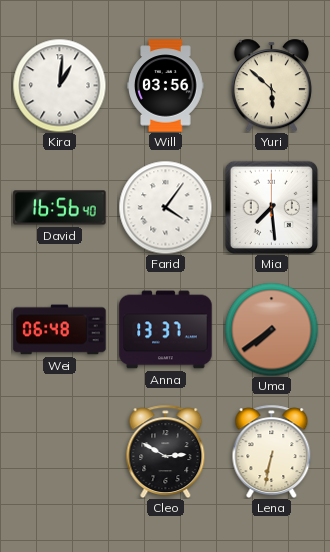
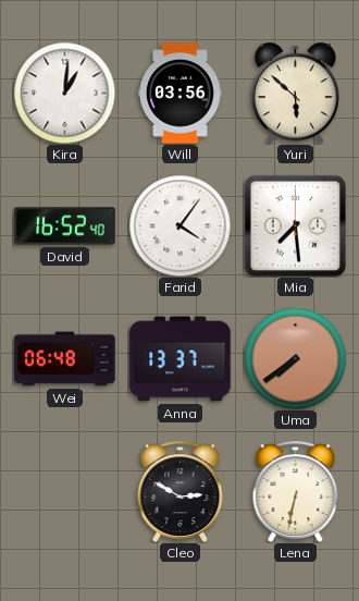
David: 16:56 -> 16:52 (65, 226)
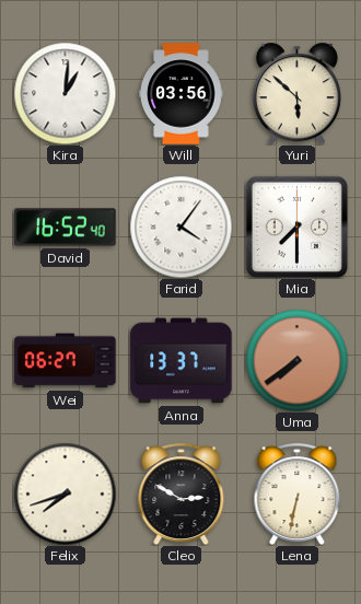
Mia: 7:29 -> 7:30 (296, 226)
Wei: 06:48 -> 06:27 (66, 361)
Felix: none -> 7:42 (65, 493)
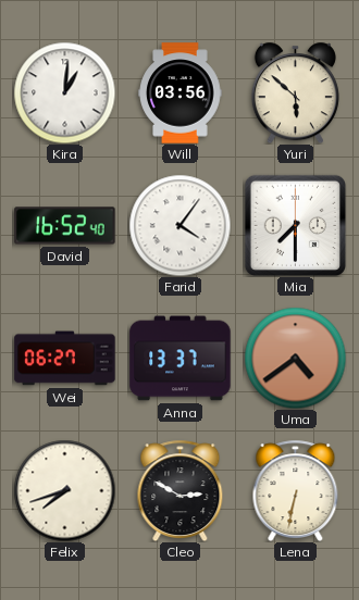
Uma: 7:39 -> 4:39 (295, 358)
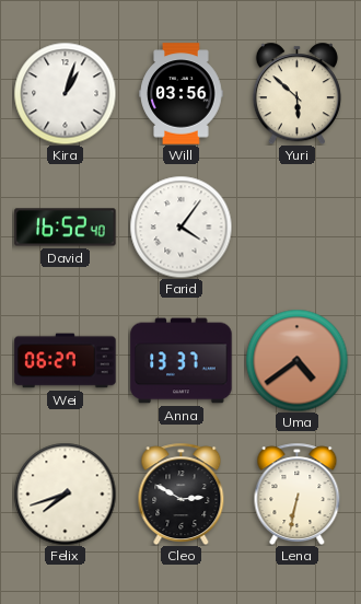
Kira: 1:01 -> 1:03 (65, 93)
Mia: 7:30 -> none (295, 225)
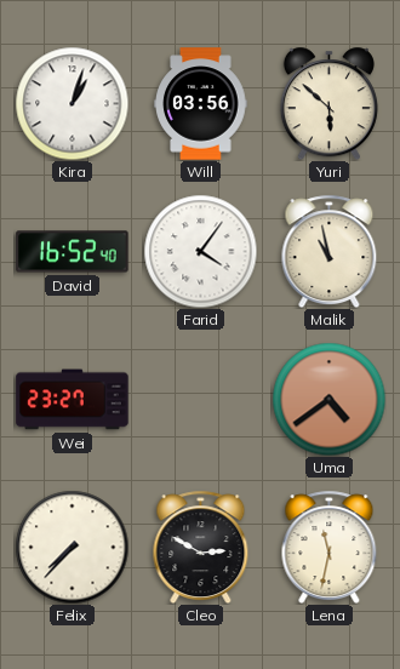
Malik: none -> 10:58 (330, 251)
Wei: 06:27 -> 23:27 (73, 400)
Anna: 13:37 -> none (182, 361)
Felix: 7:42 -> 7:37 (72, 547)
Lena: 6:32 -> 11:32 (330, 547)
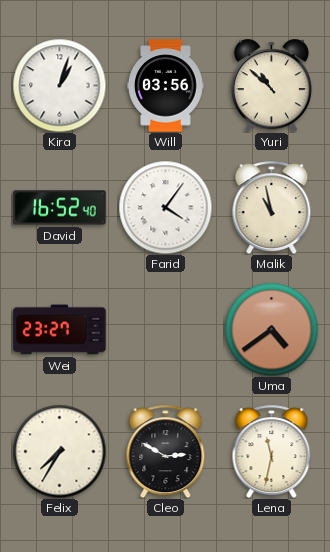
Yuri: 5:52 -> 10:52 (271, 85)
Felix: 7:37 -> 7:35 (59, 451)
